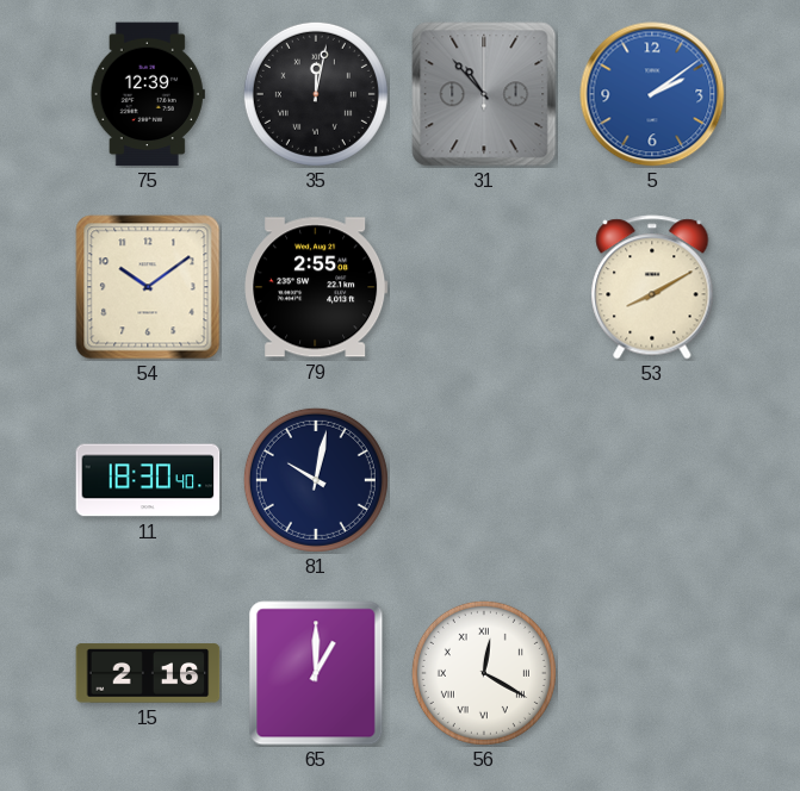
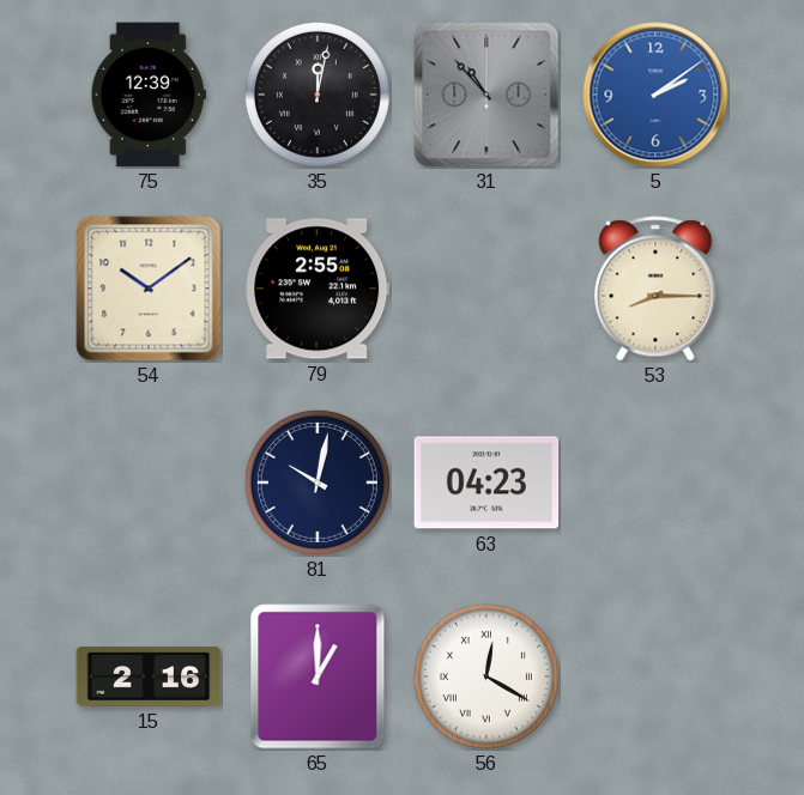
53: 8:10 -> 8:15 (655, 289)
11: 18:30 -> none (148, 480)
63: none -> 04:23 (486, 483)
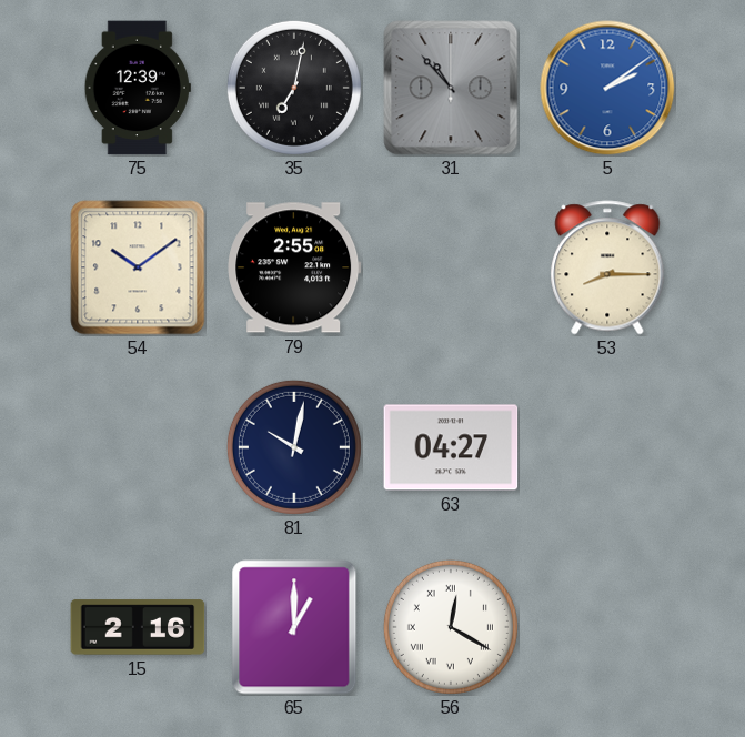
35: 12:02 -> 7:02 (294, 88)
63: 04:23 -> 04:27 (451, 447)
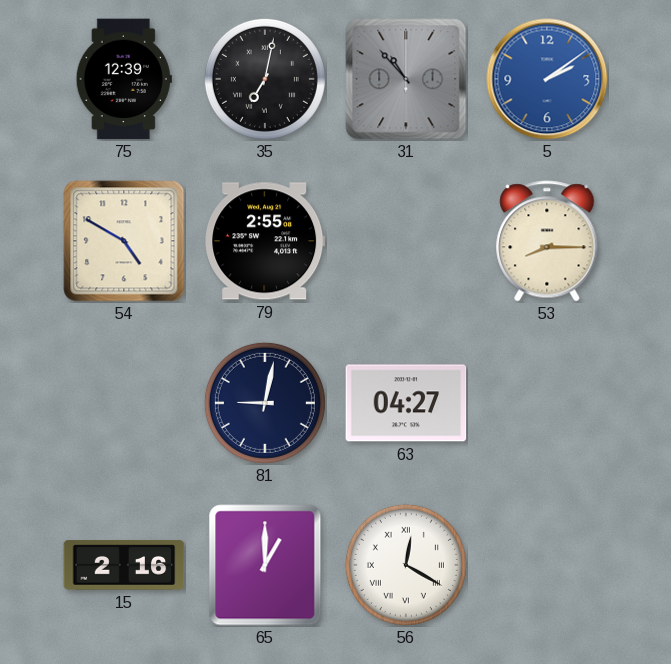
54: 10:09 -> 4:50 (124, 241)
81: 10:02 -> 9:02 (265, 403)
